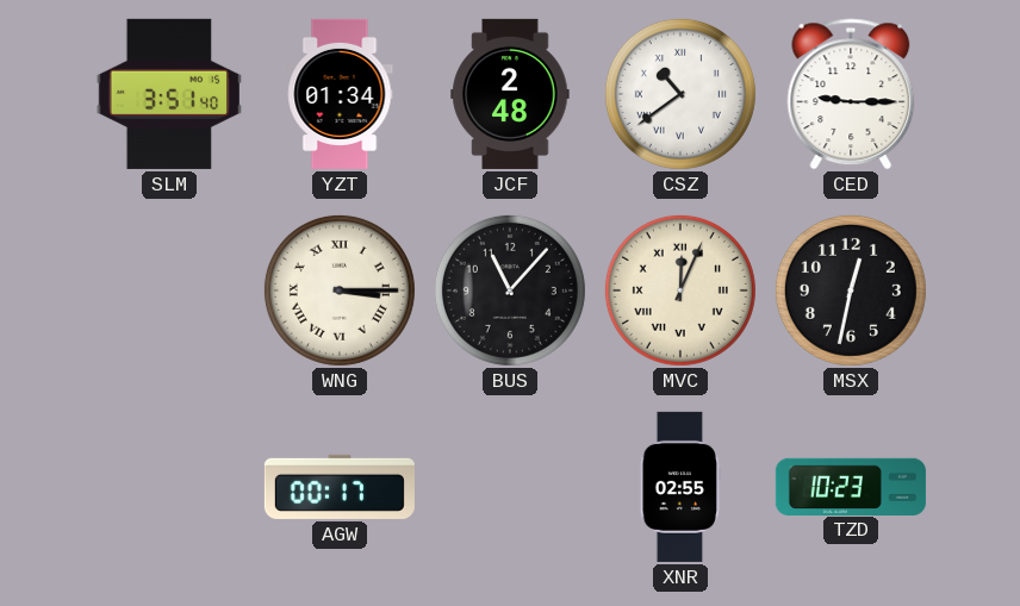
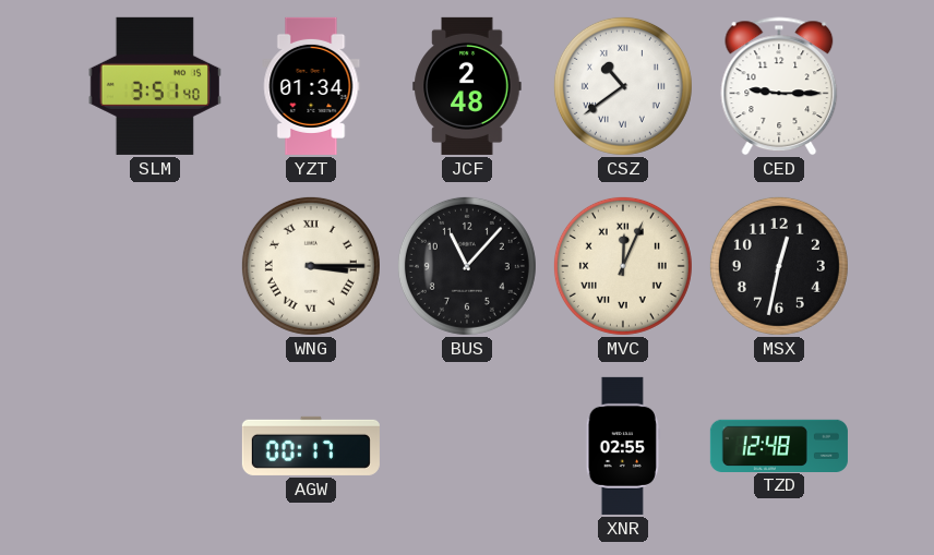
TZD: 10:23 -> 12:48 (779, 445)
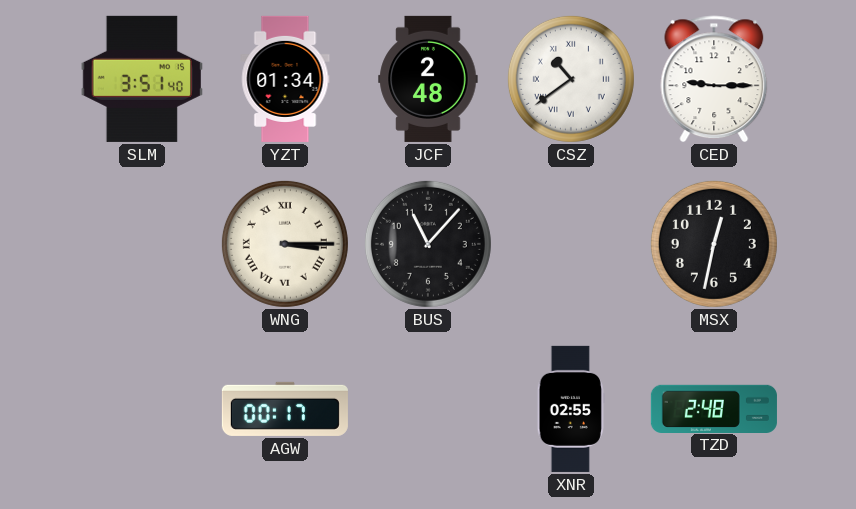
MVC: 12:04 -> none (623, 266)
TZD: 12:48 -> 2:48 (714, 408)
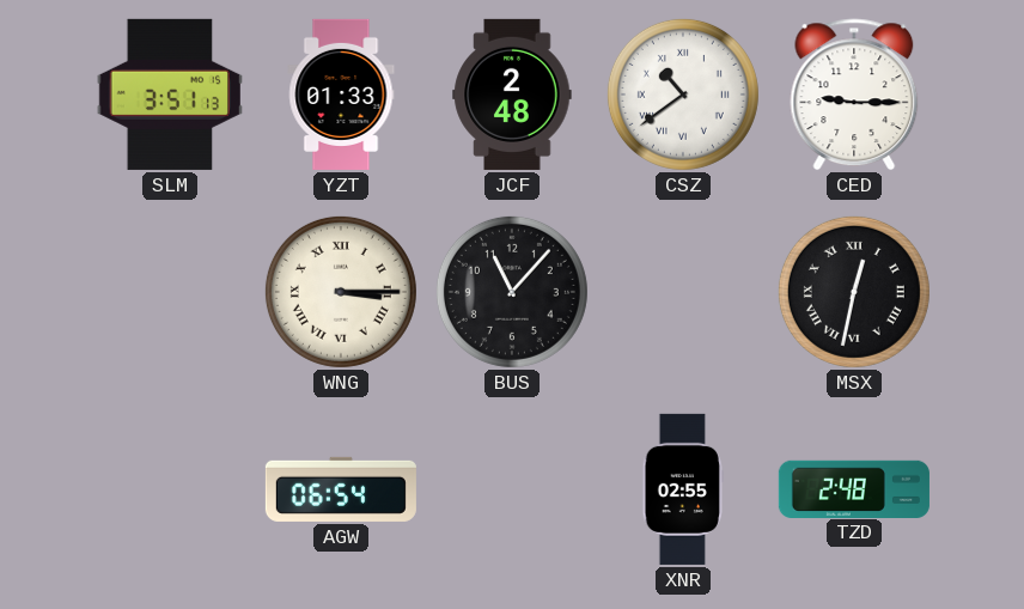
SLM: 3:51:40 -> 3:51:13 (169, 95)
YZT: 01:34 -> 01:33 (341, 95)
MSX numerals: Arabic -> Roman (854, 292)
AGW: 00:17 -> 06:54 (341, 489)
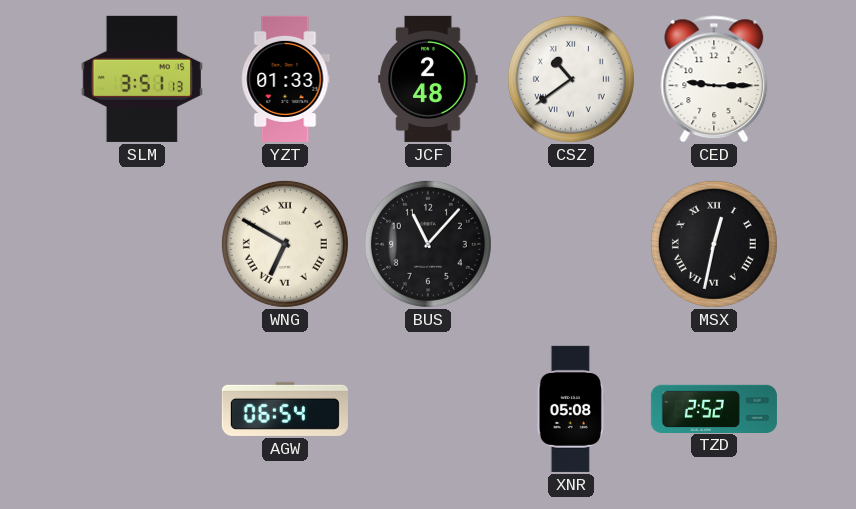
WNG: 3:15 -> 6:50 (285, 244)
XNR: 02:55 -> 05:08 (571, 409)
TZD: 2:48 -> 2:52 (714, 408)
